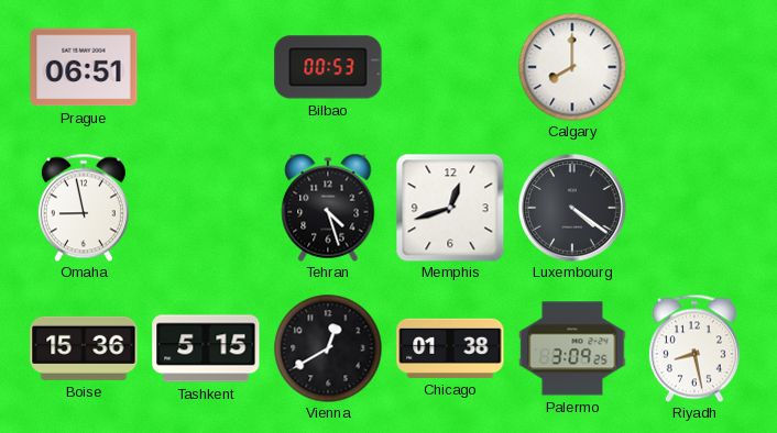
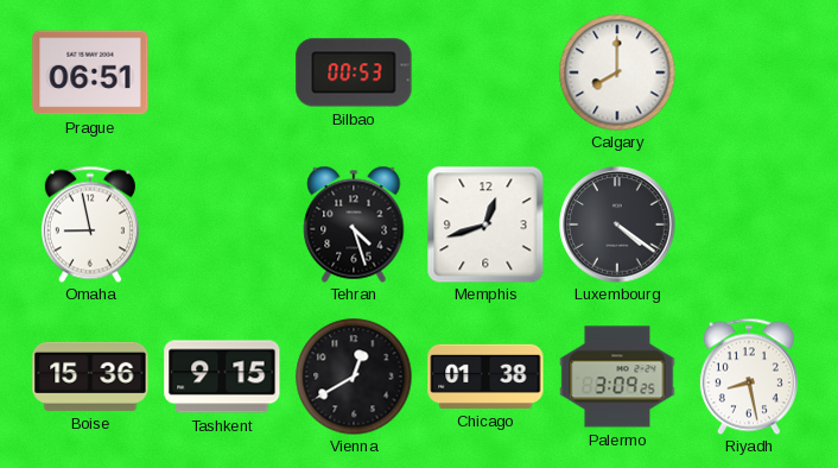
Tashkent: 5:15 -> 9:15 (222, 377)
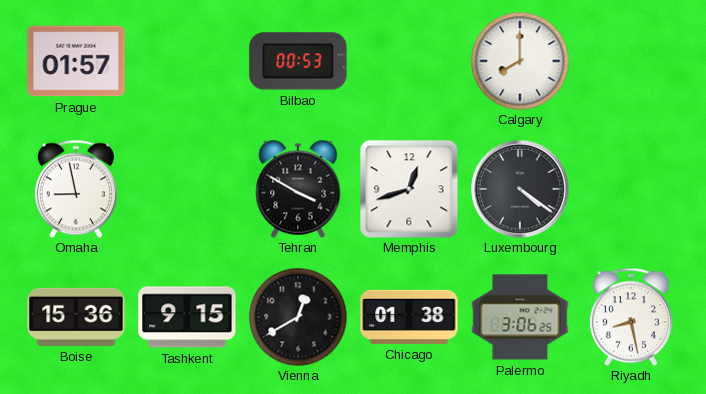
Prague: 06:51 -> 01:57 (76, 61)
Tehran: 4:27 -> 3:50 (298, 189)
Palermo: 3:09 -> 3:06 (520, 317)
